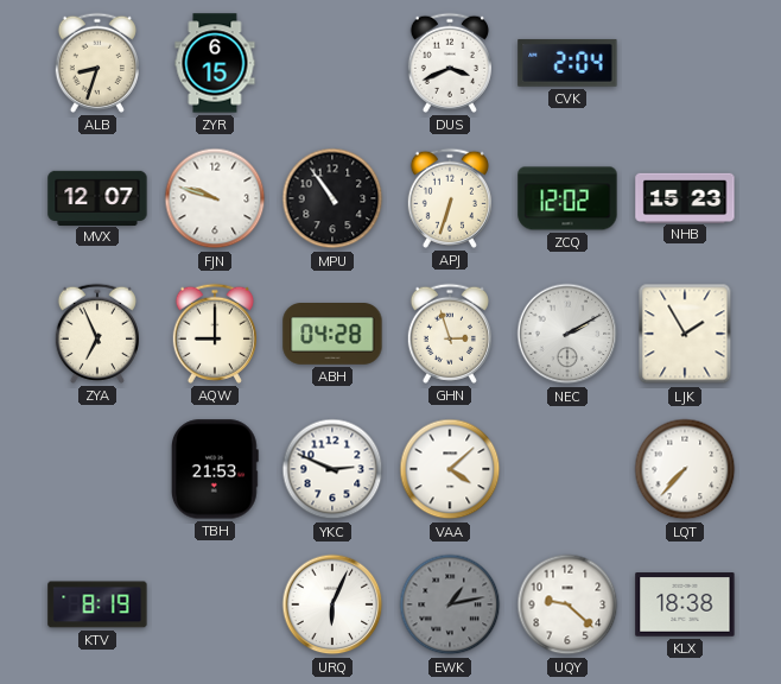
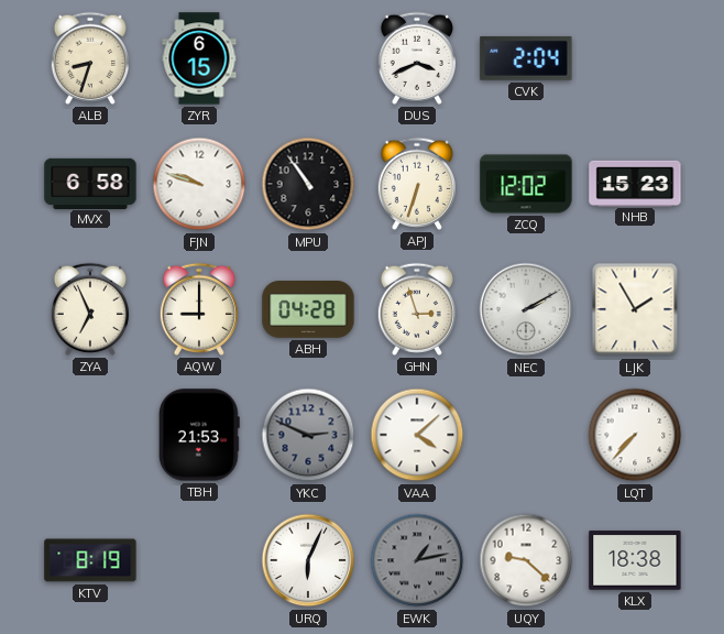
MVX: 12:07 -> 6:58 (90, 183)
YKC dial: white -> grey (308, 435)
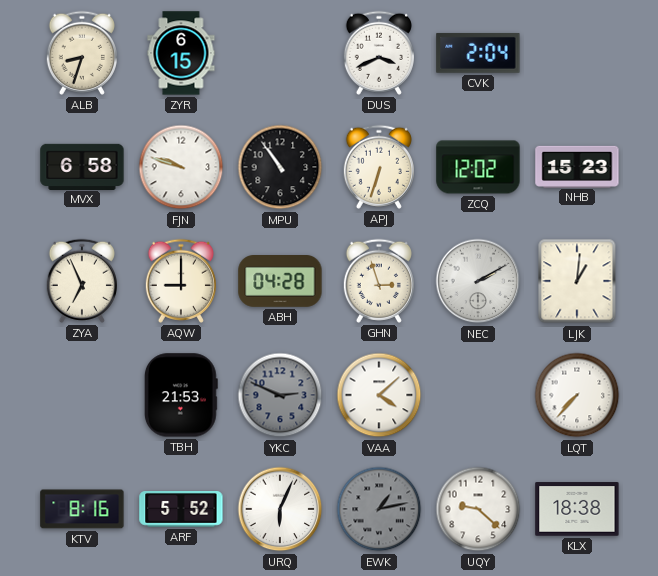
LJK: 1:55 -> 1:01 (577, 281)
KTV: 8:19 -> 8:16 (82, 509)
ARF: none -> 5:52 (181, 510)
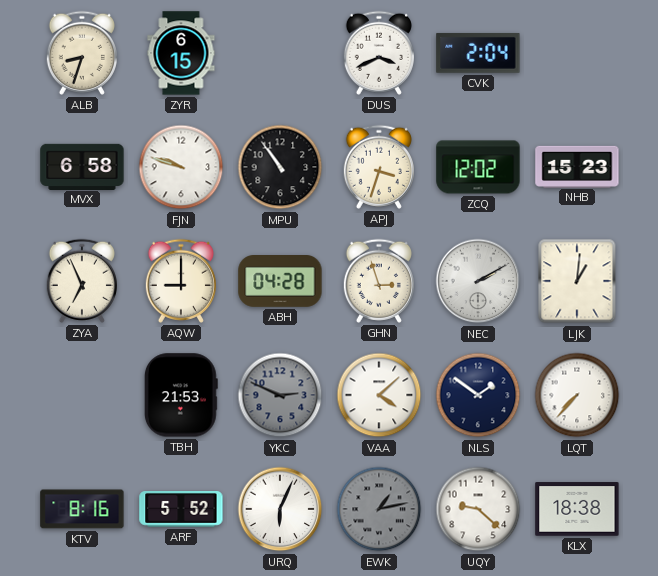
APJ: 6:33 -> 3:33 (379, 167)
NLS: none -> 1:51 (478, 395)
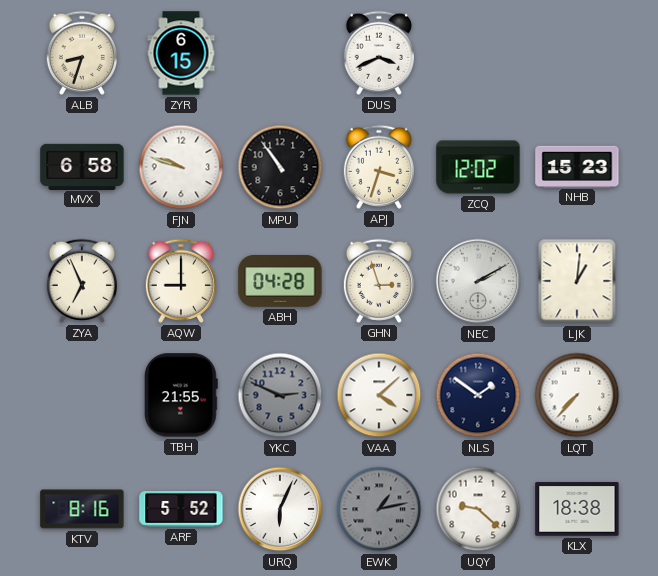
CVK: 2:04 -> none (478, 53)
TBH: 21:53 -> 21:55 (181, 395)
